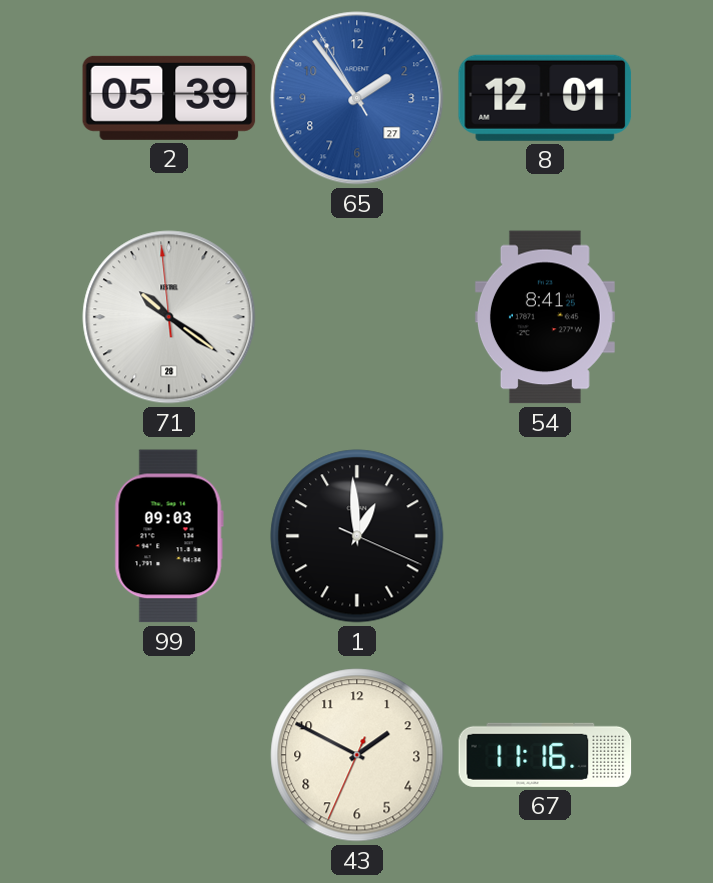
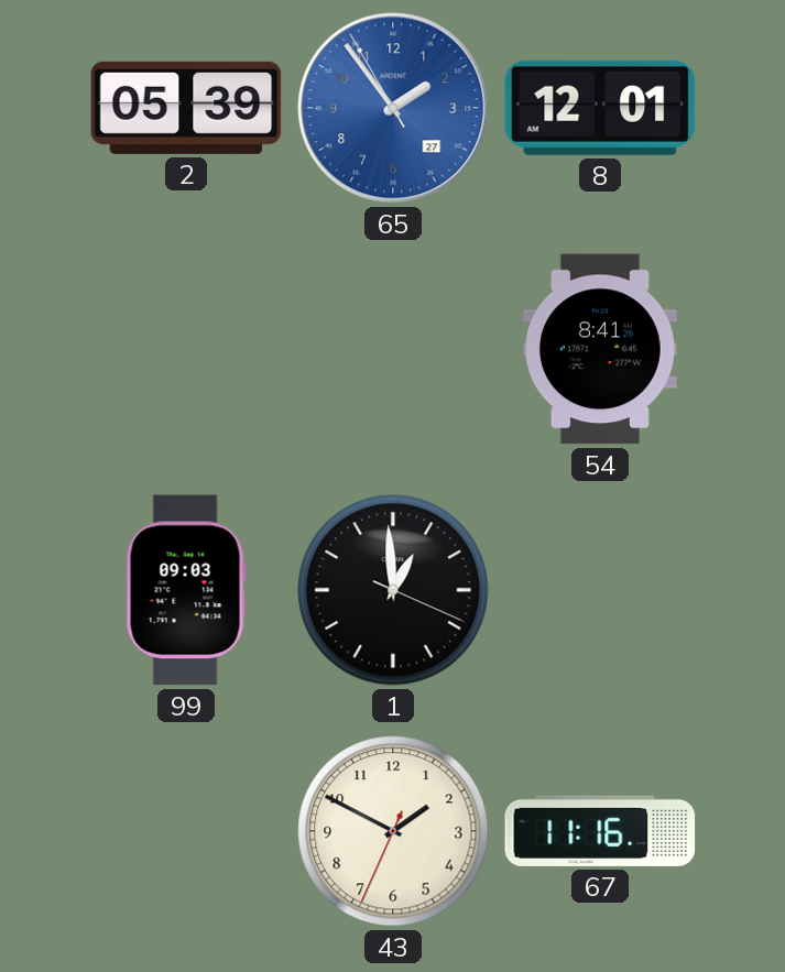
71: 10:20 -> none (169, 317)
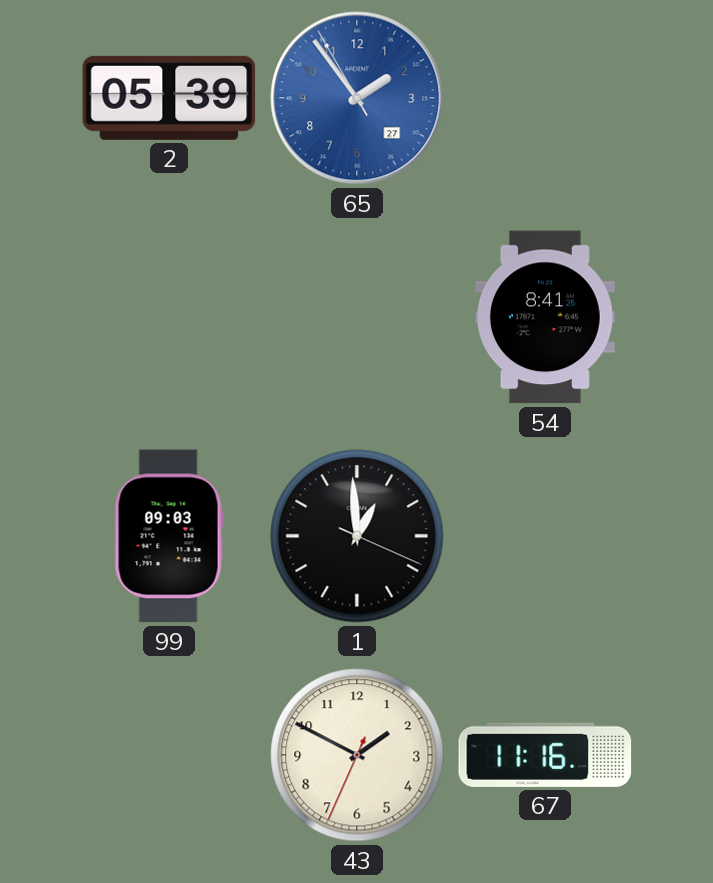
8: 12:01 -> none (600, 108)
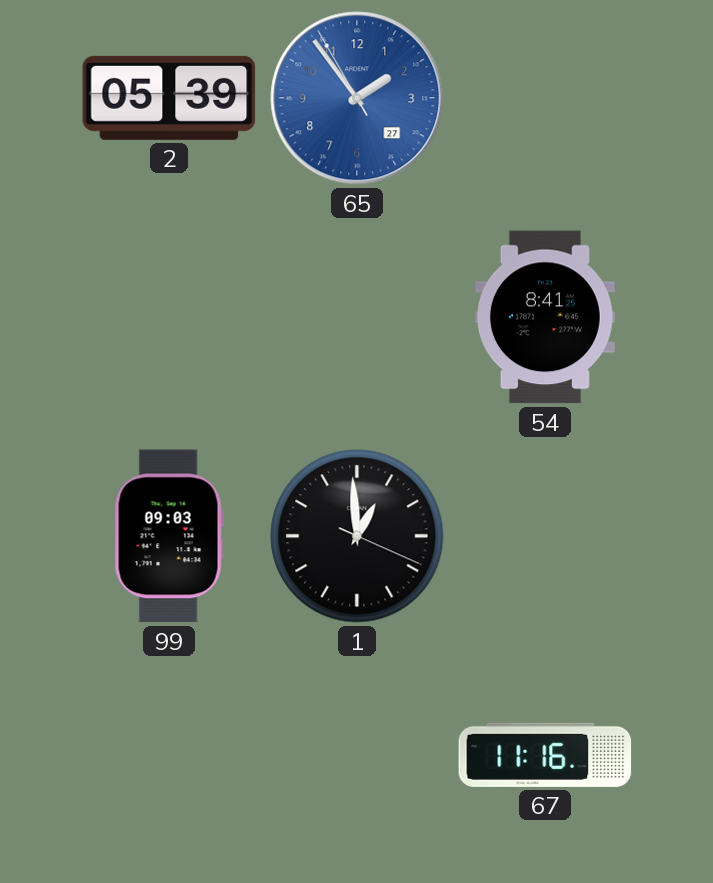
43: 1:49 -> none (357, 755)
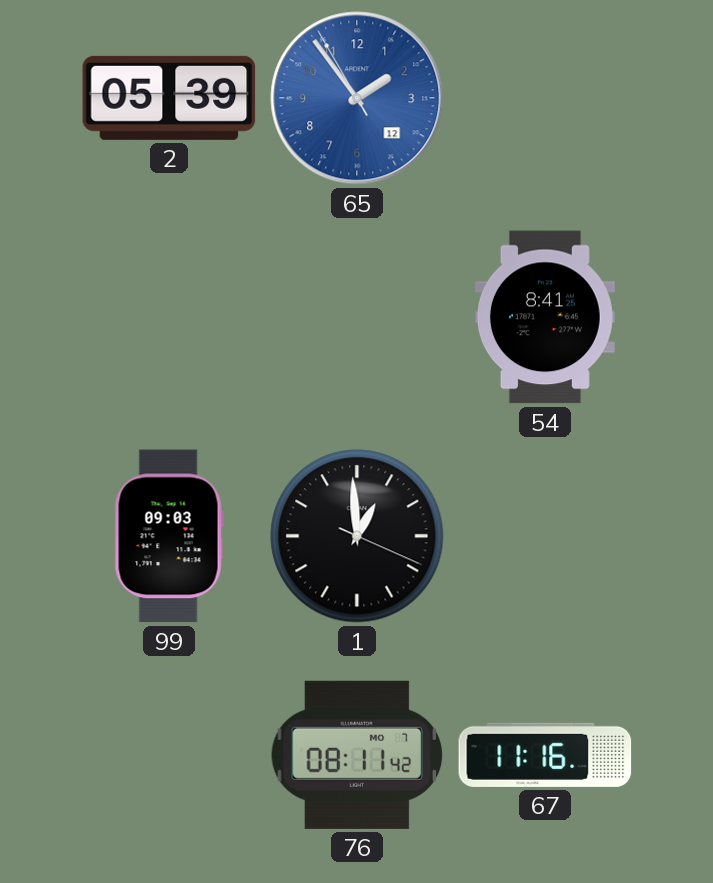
65 date: 27 -> 12 (357, 98)
76: none -> 08:11 (357, 755)
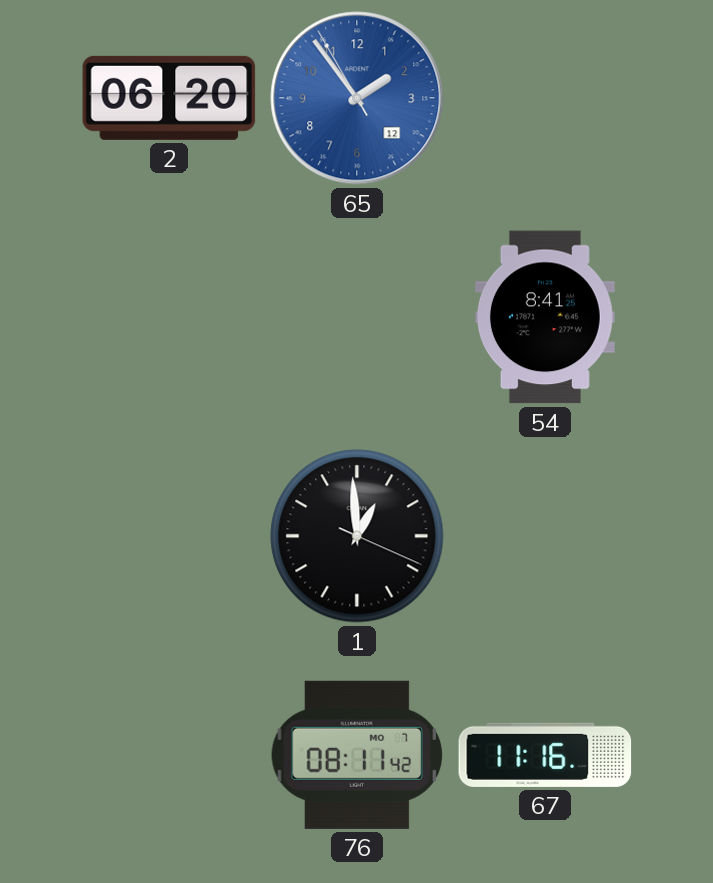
2: 05:39 -> 06:20 (169, 98)
99: 09:03 -> none (169, 536)
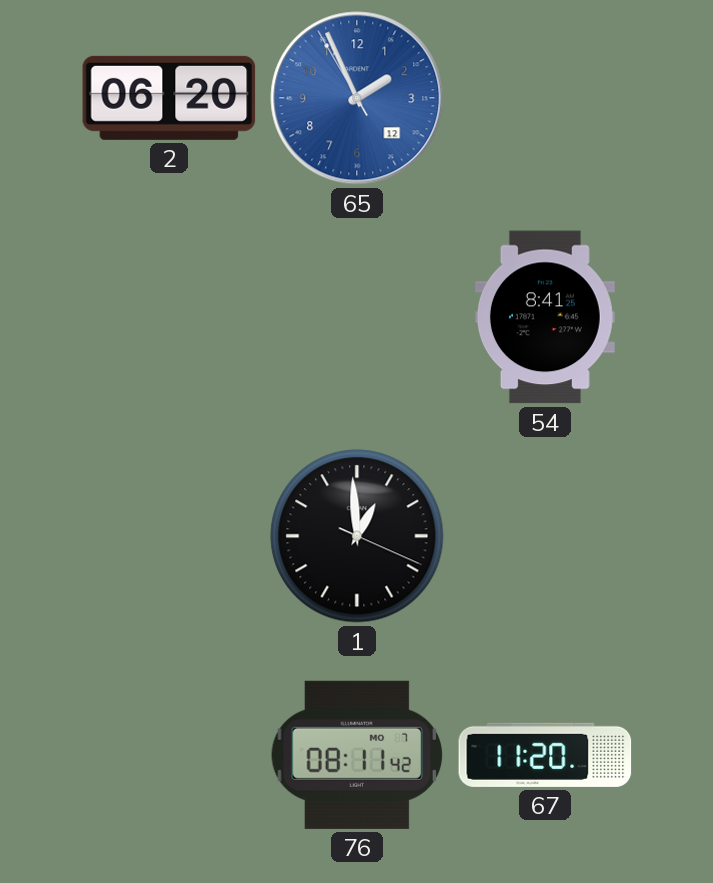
65: 1:53 -> 1:55 (357, 98)
67: 11:16 -> 11:20 (545, 755)
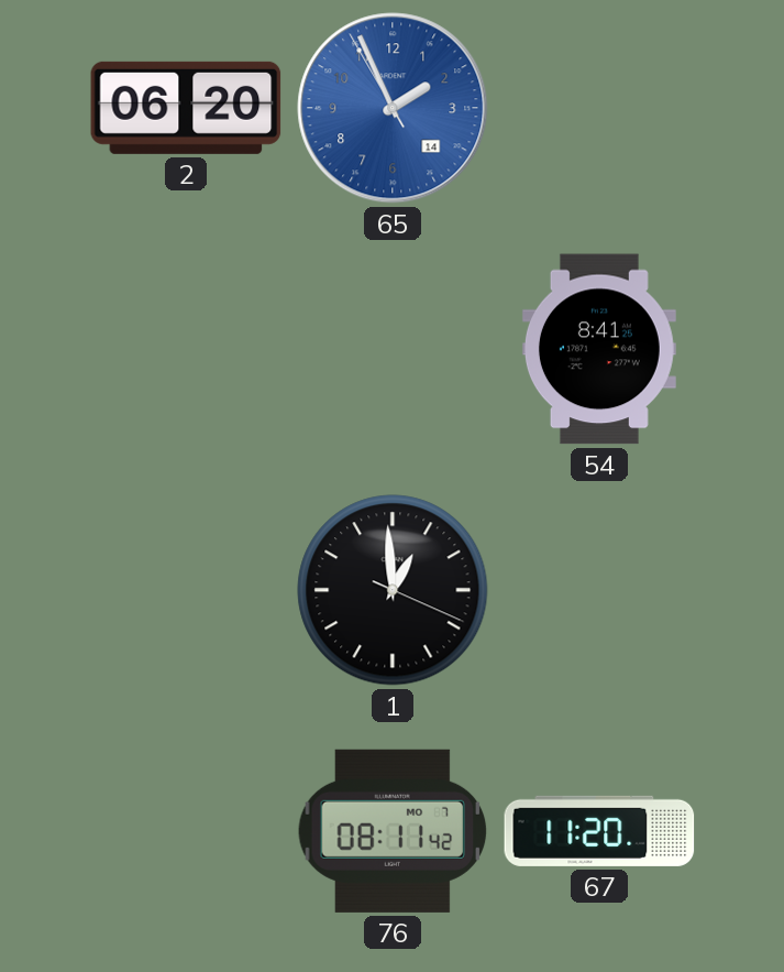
65 date: 12 -> 14 (393, 108)
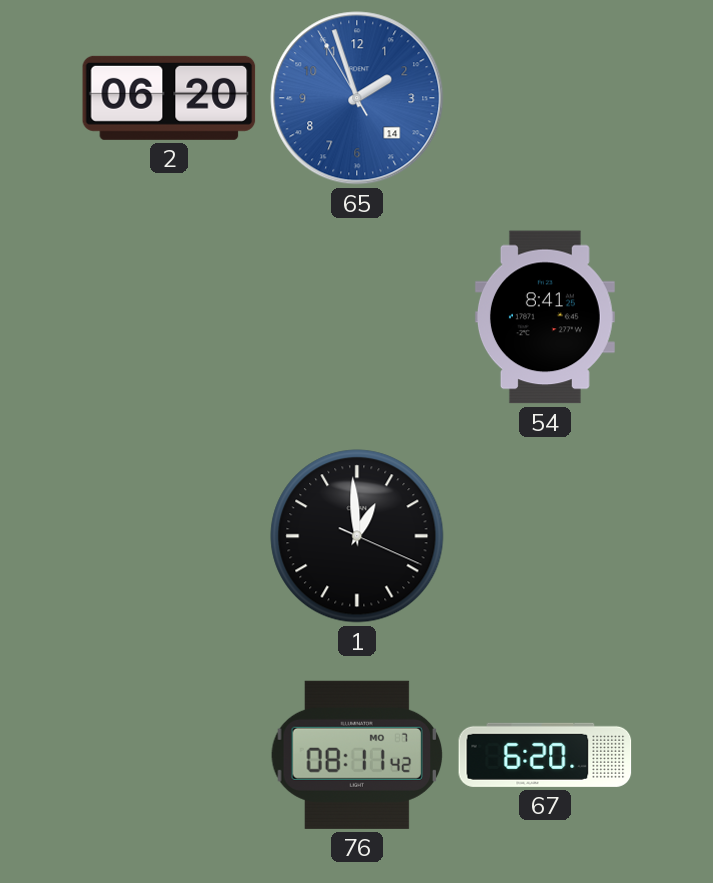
65: 1:55 -> 1:56 (357, 98)
67: 11:20 -> 6:20 (545, 755)
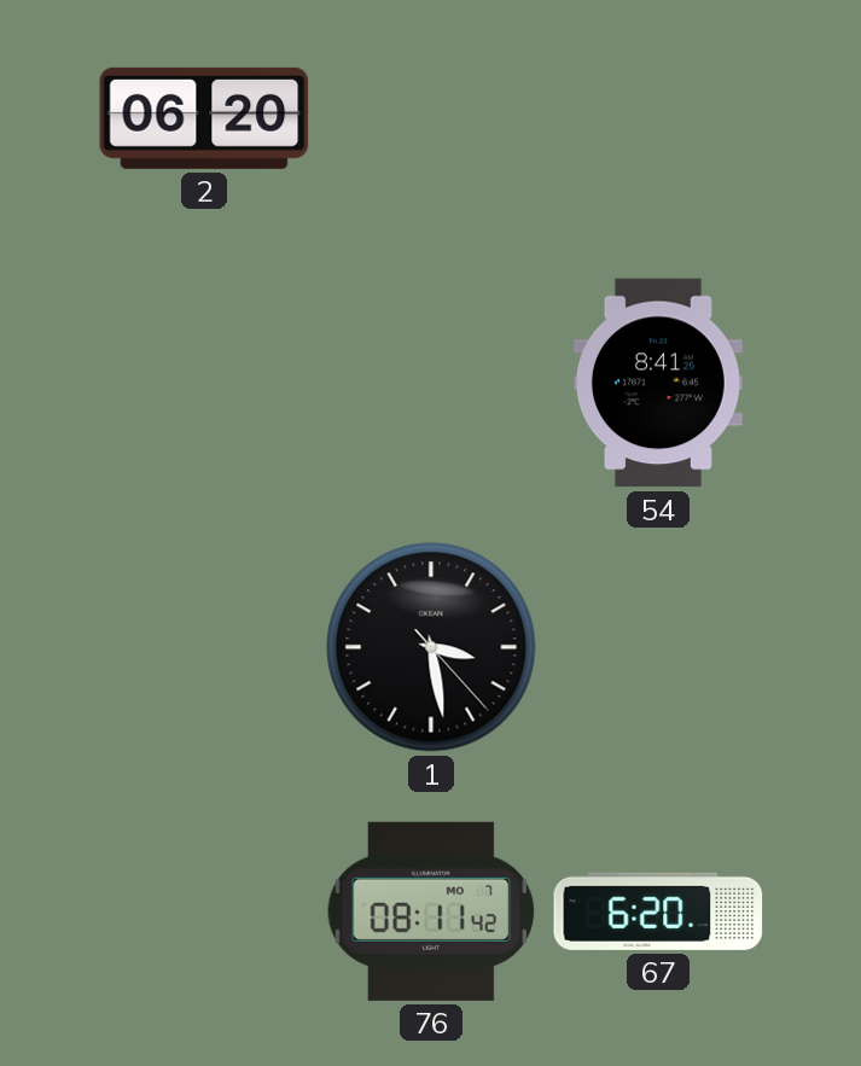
65: 1:56 -> none (357, 98)
1: 12:59 -> 3:28 (431, 647)
